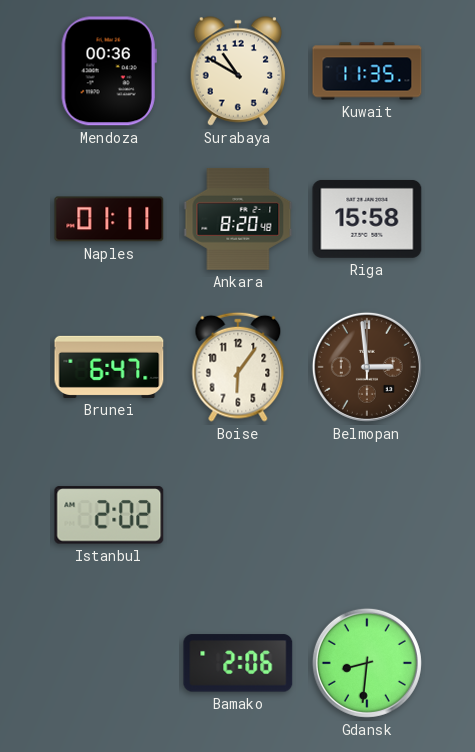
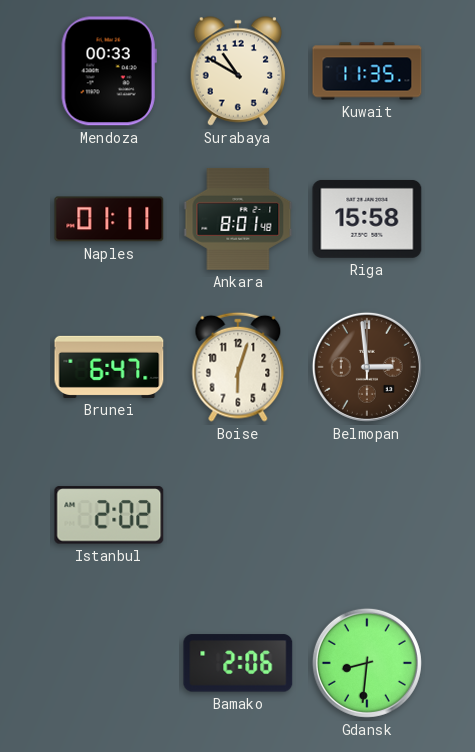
Mendoza: 00:36 -> 00:33 (109, 71)
Ankara: 8:20 -> 8:01 (238, 219)
Boise: 6:06 -> 6:03 (238, 367)
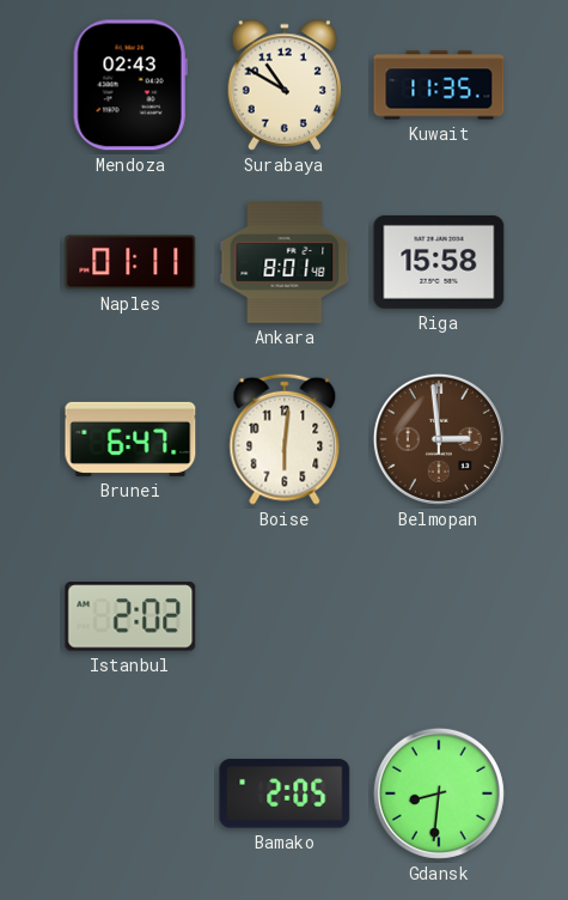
Mendoza: 00:33 -> 02:43 (130, 85)
Boise: 6:03 -> 6:01 (285, 439)
Bamako: 2:06 -> 2:05 (285, 793)
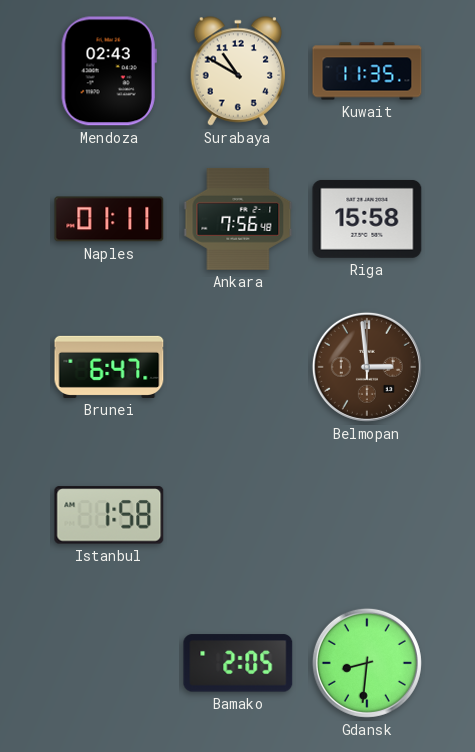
Ankara: 8:01 -> 7:56 (238, 219)
Boise: 6:01 -> none (285, 439)
Istanbul: 2:02 -> 1:58 (109, 515)
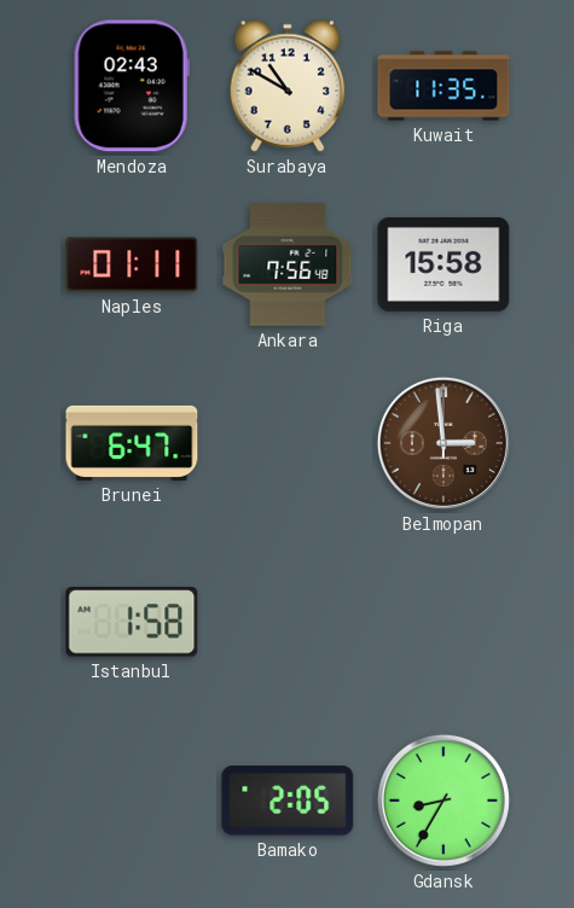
Gdansk: 8:31 -> 8:35 (443, 801)
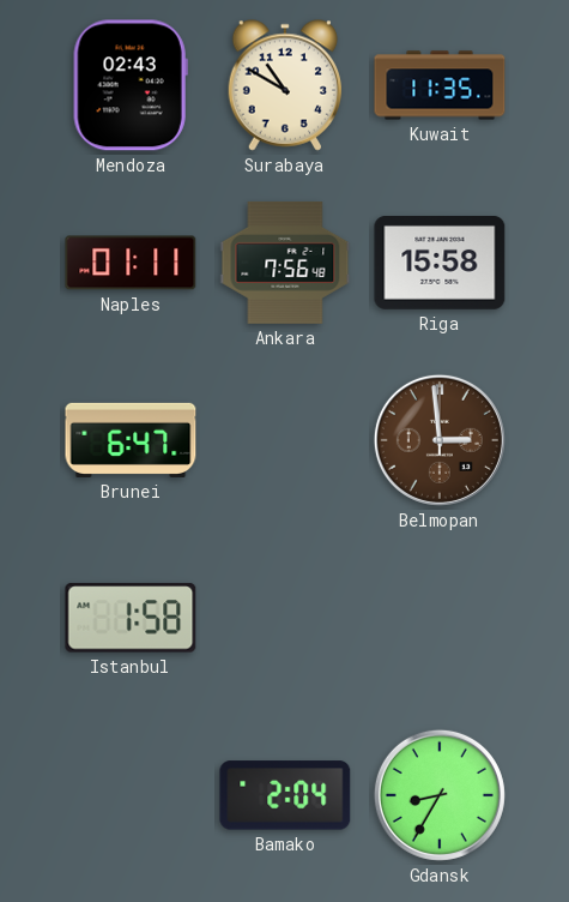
Bamako: 2:05 -> 2:04 (285, 795)
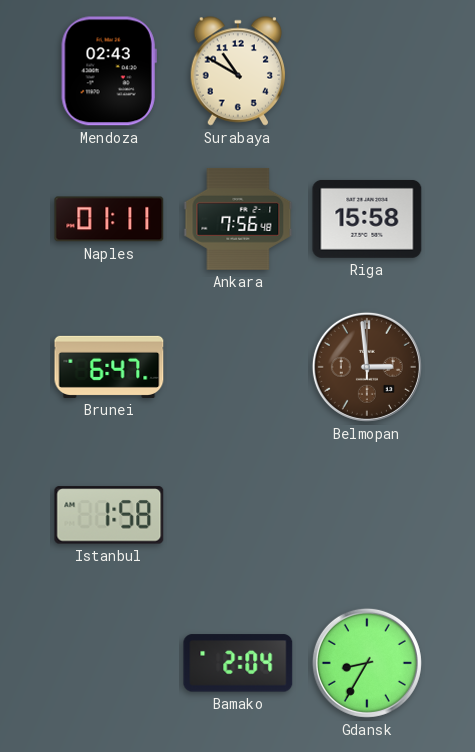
Kuwait: 11:35 -> none (440, 85)
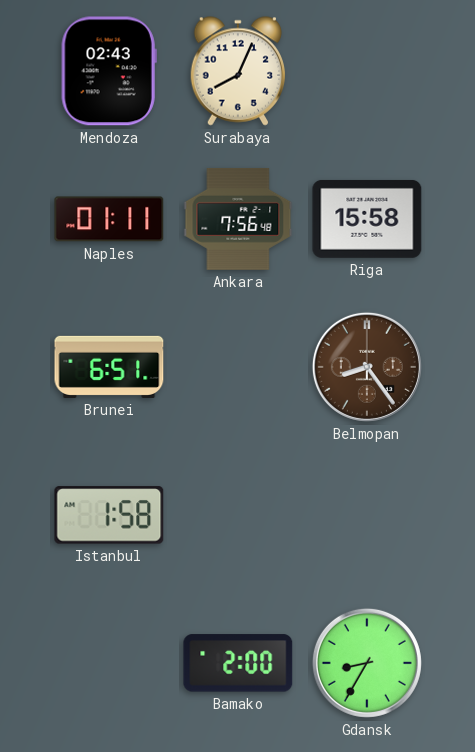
Surabaya: 10:50 -> 8:04 (238, 71)
Brunei: 6:47 -> 6:51 (109, 367)
Belmopan: 2:59 -> 8:24 (367, 367)
Bamako: 2:04 -> 2:00 (238, 663)
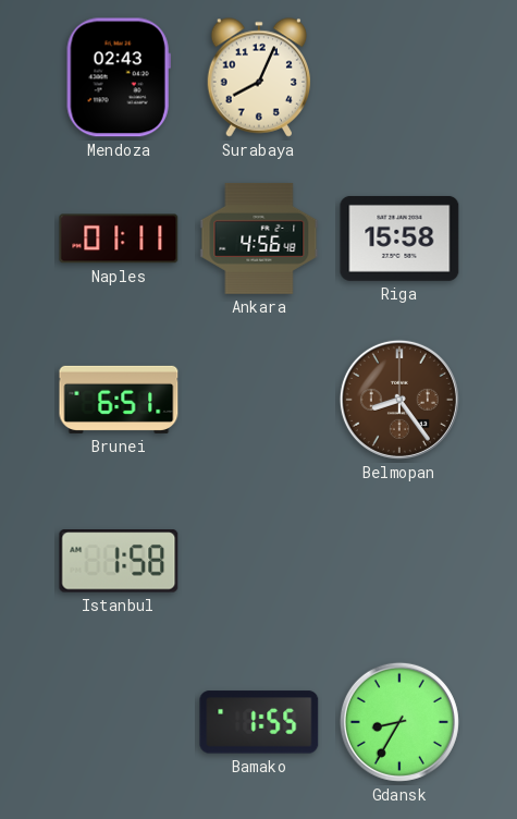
Ankara: 7:56 -> 4:56 (259, 239)
Bamako: 2:00 -> 1:55 (259, 722)
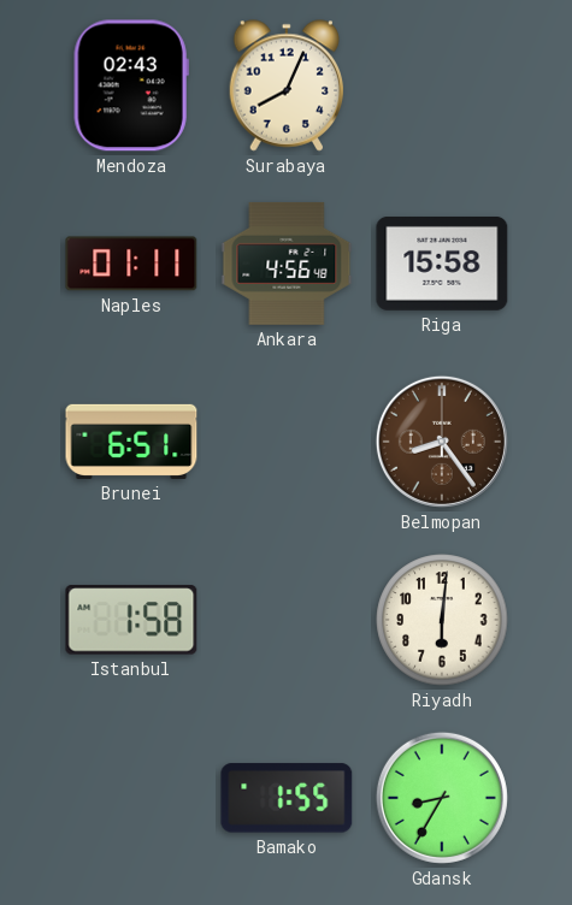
Riyadh: none -> 6:01 (442, 620)
